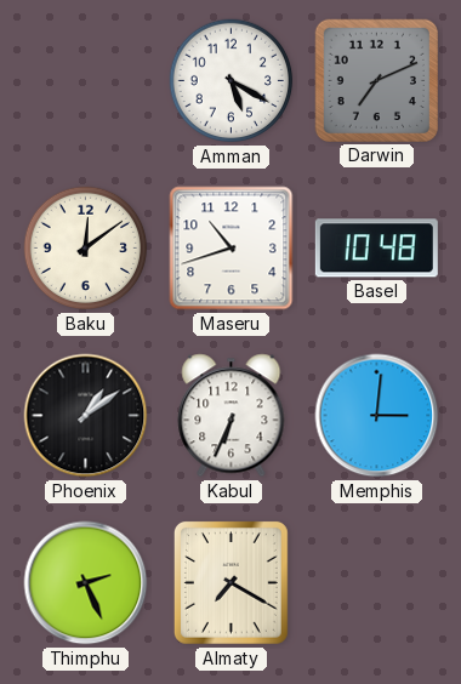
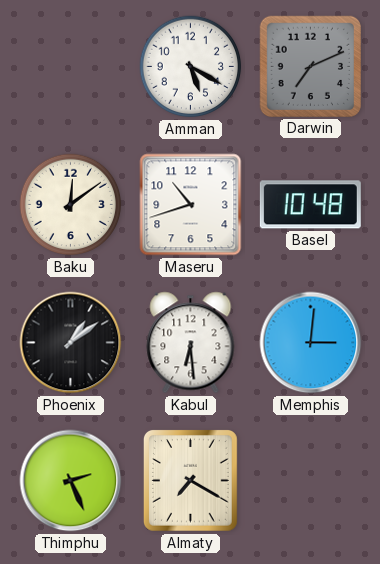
Kabul: 6:34 -> 6:29 (191, 343)
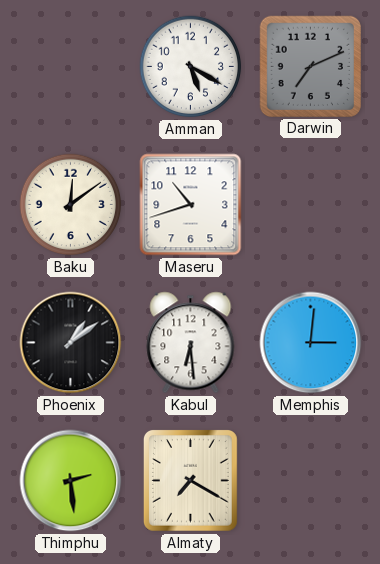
Basel: 10:48 -> none (310, 205)
Thimphu: 2:26 -> 2:29 (71, 481)
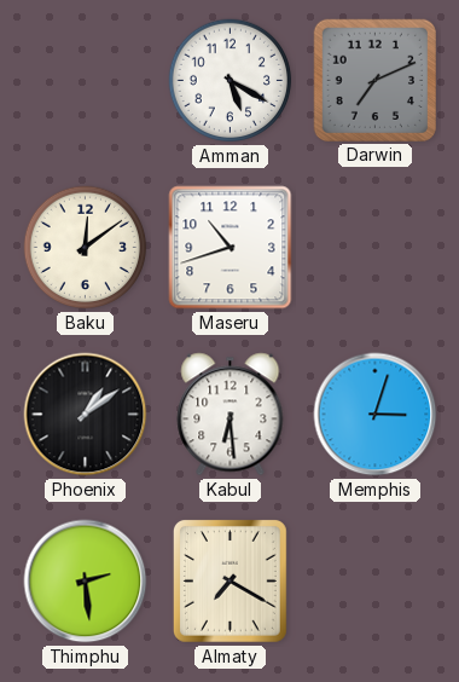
Memphis: 3:01 -> 3:03 (376, 415)
